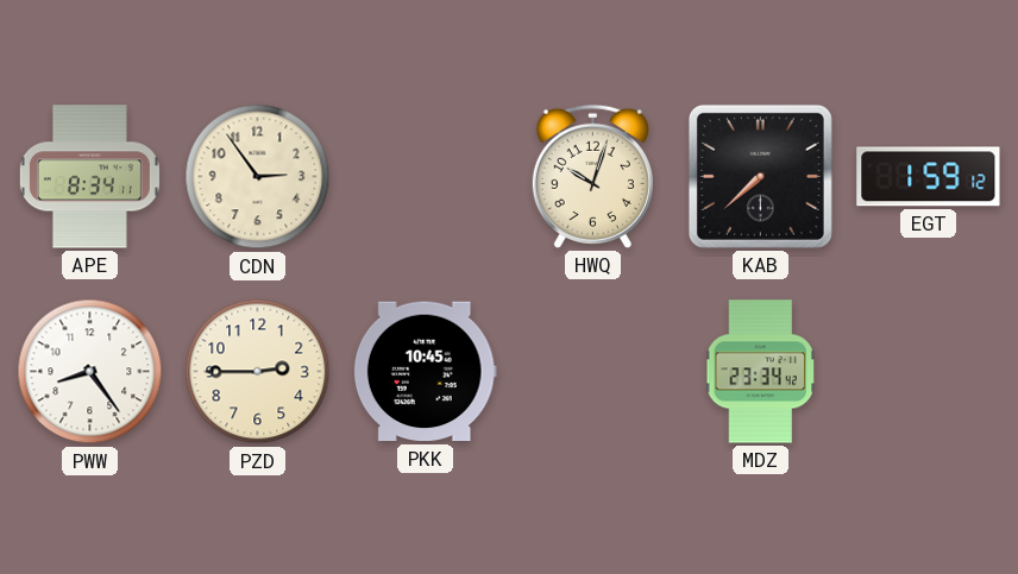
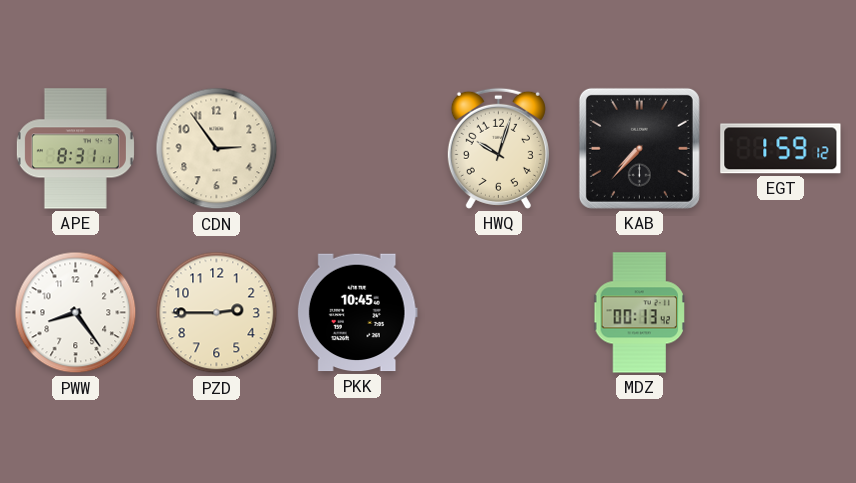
APE: 8:34 -> 8:31 (75, 149)
KAB: 7:38 -> 7:37 (639, 148)
MDZ: 23:34 -> 00:13 (640, 313)
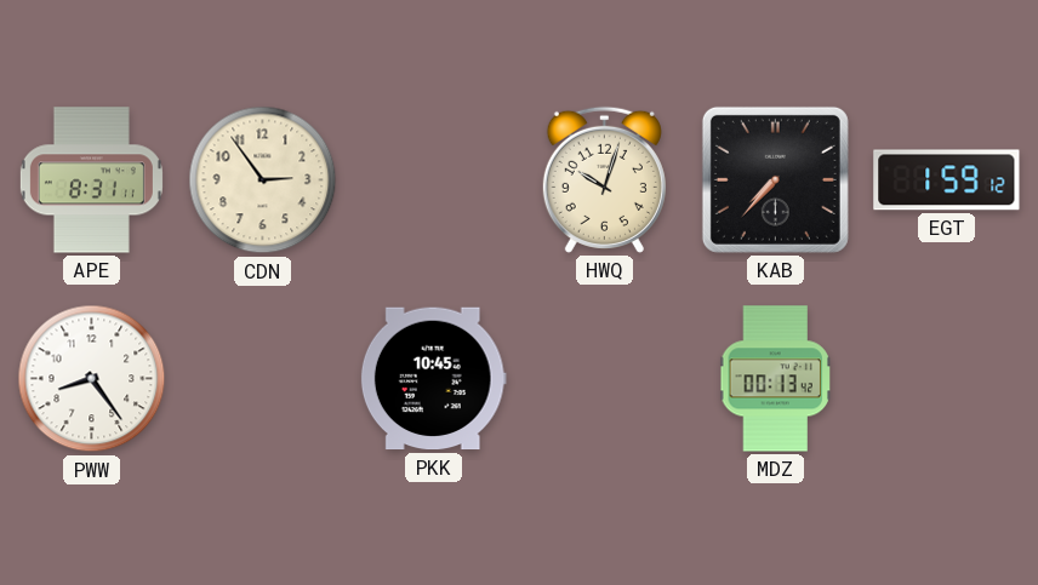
PZD: 2:45 -> none (217, 313)
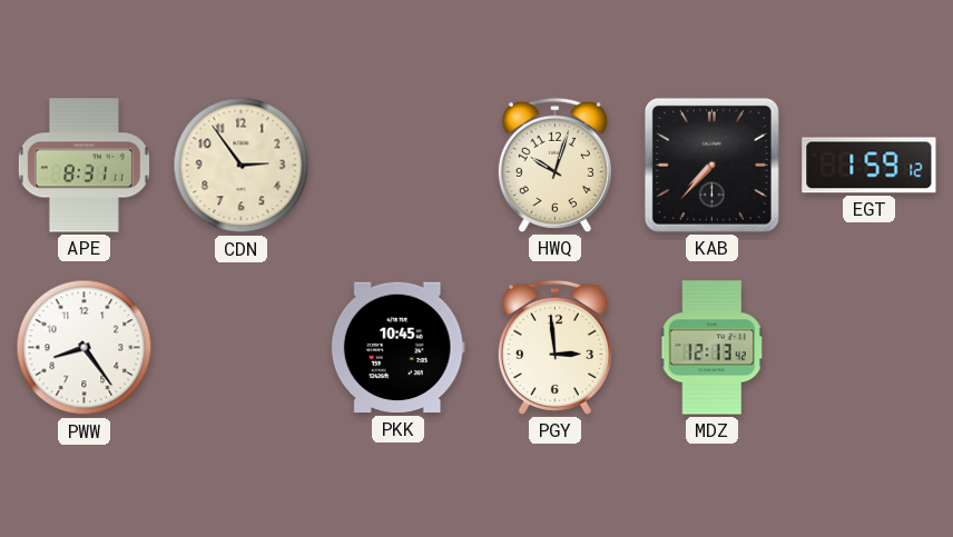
PGY: none -> 2:59 (554, 347)
MDZ: 00:13 -> 12:13 (713, 348)
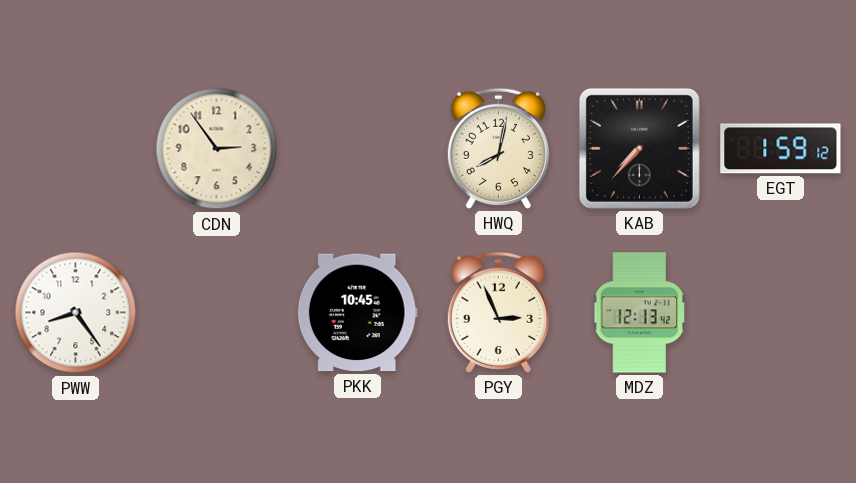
APE: 8:31 -> none (83, 166)
HWQ: 10:03 -> 8:02 (498, 148)
PGY: 2:59 -> 2:56 (498, 312)
